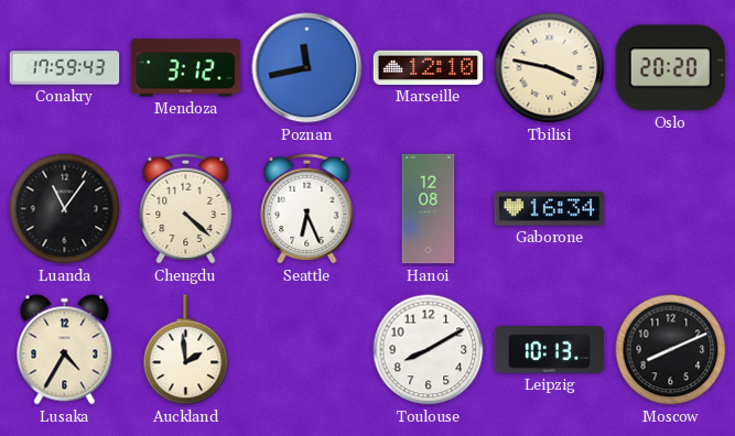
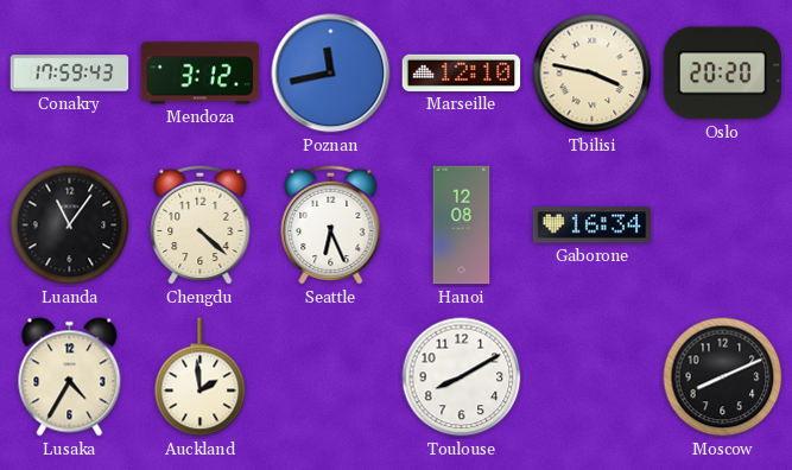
Leipzig: 10:13 -> none (550, 350)
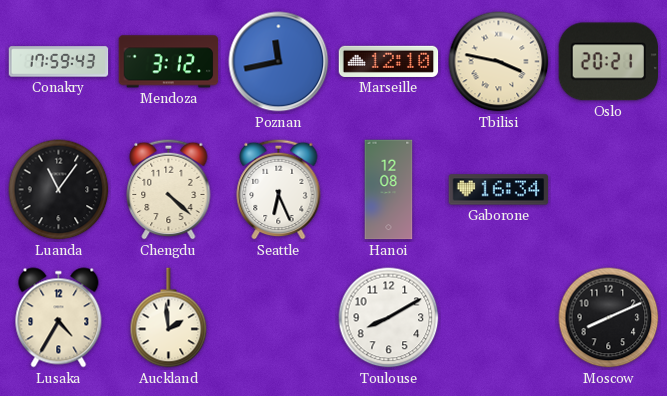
Oslo: 20:20 -> 20:21 (608, 62)
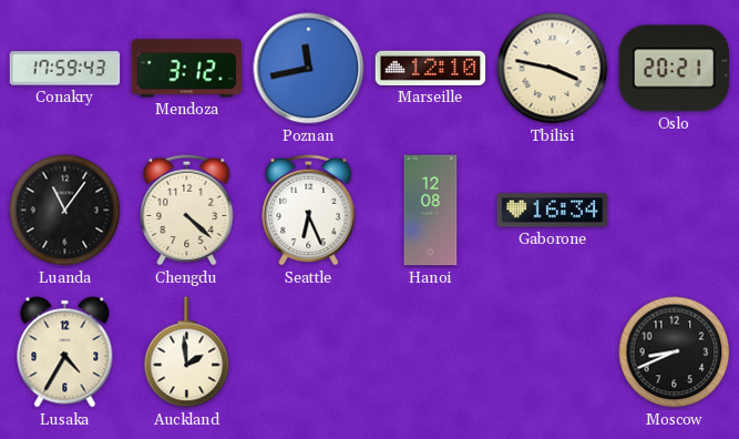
Toulouse: 8:10 -> none (389, 318)
Moscow: 8:11 -> 8:41 (675, 353)
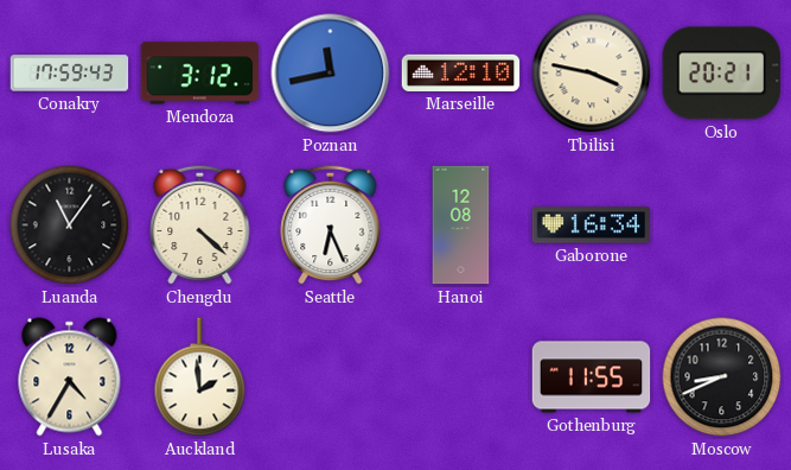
Gothenburg: none -> 11:55 (592, 377)
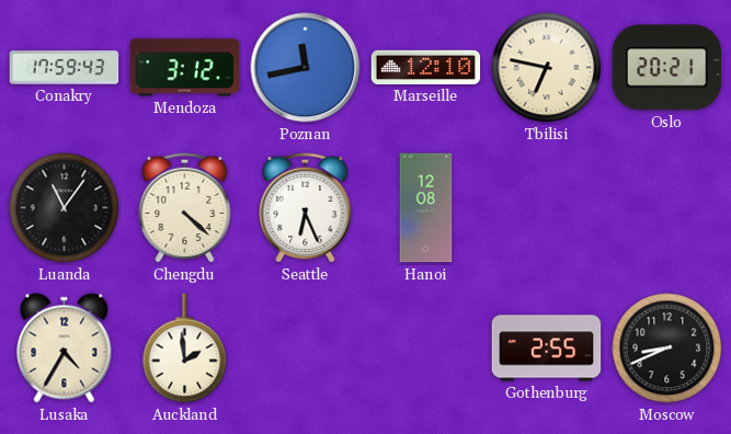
Tbilisi: 3:47 -> 6:47 (547, 68)
Gaborone: 16:34 -> none (592, 226)
Gothenburg: 11:55 -> 2:55 (547, 349)
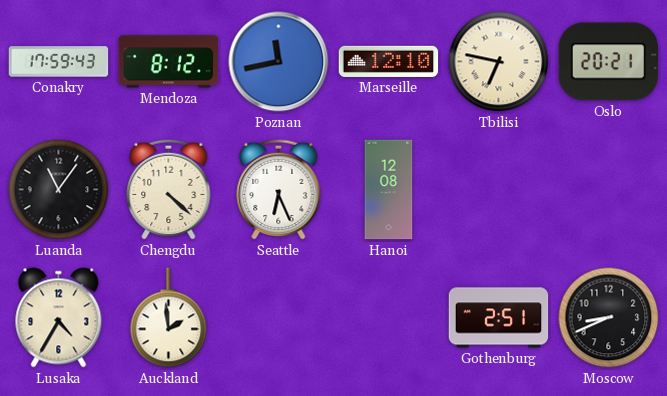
Mendoza: 3:12 -> 8:12 (169, 62)
Gothenburg: 2:55 -> 2:51 (499, 318)
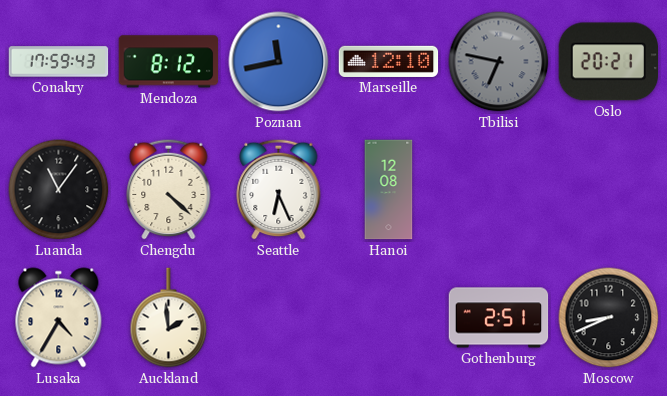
Tbilisi dial: cream -> grey (499, 62)
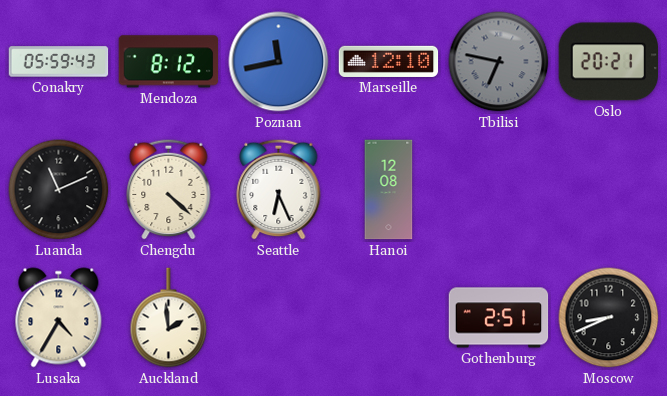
Conakry: 17:59 -> 05:59 (59, 62)
Luanda: 11:06 -> 11:11 (59, 190)
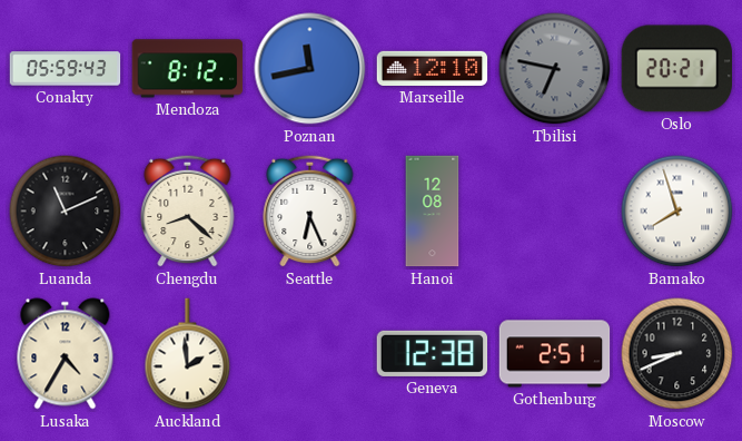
Chengdu: 4:22 -> 8:22 (188, 210)
Bamako: none -> 7:57 (677, 212)
Geneva: none -> 12:38 (433, 353)
